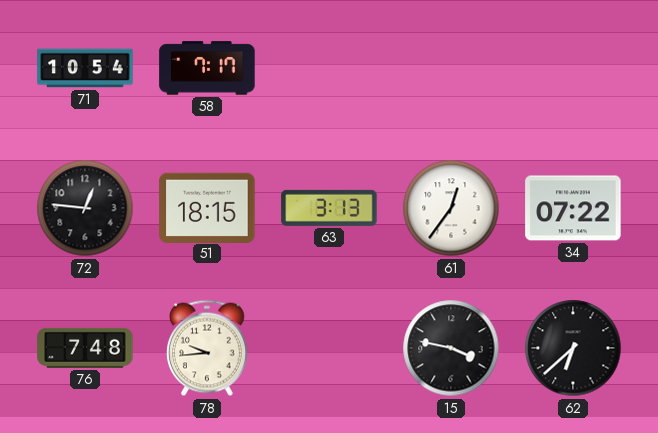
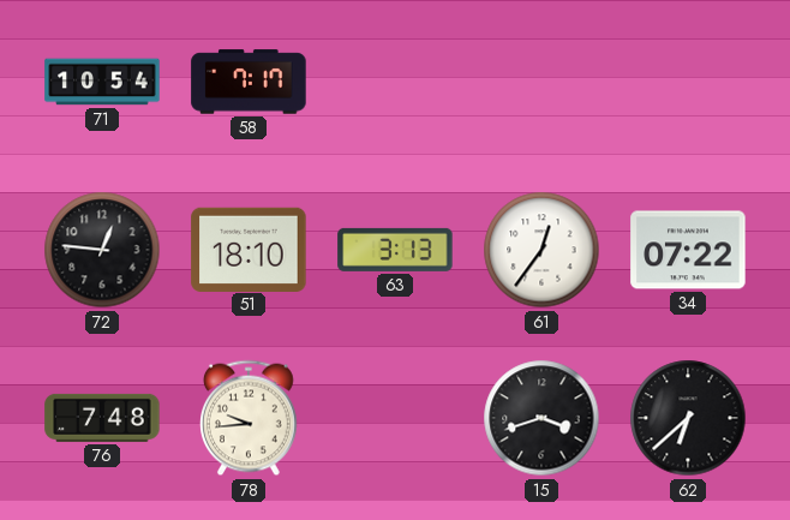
51: 18:15 -> 18:10 (249, 249)
15: 3:47 -> 3:42 (541, 418)
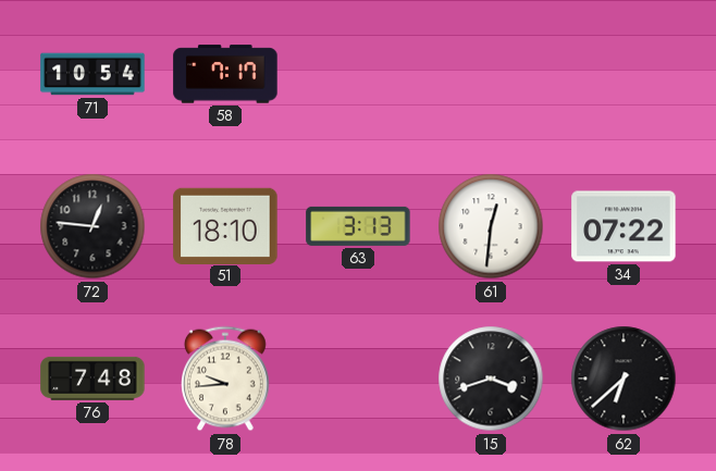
61: 12:36 -> 12:31 (491, 226)
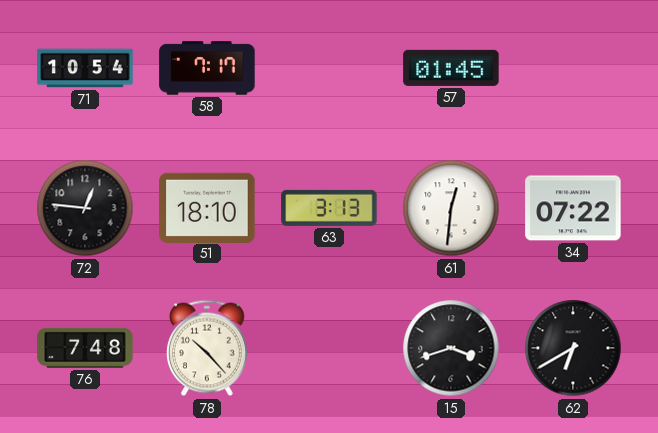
57: none -> 01:45 (451, 68)
78: 9:44 -> 10:23 (208, 348)
62: 6:38 -> 6:40 (573, 348)
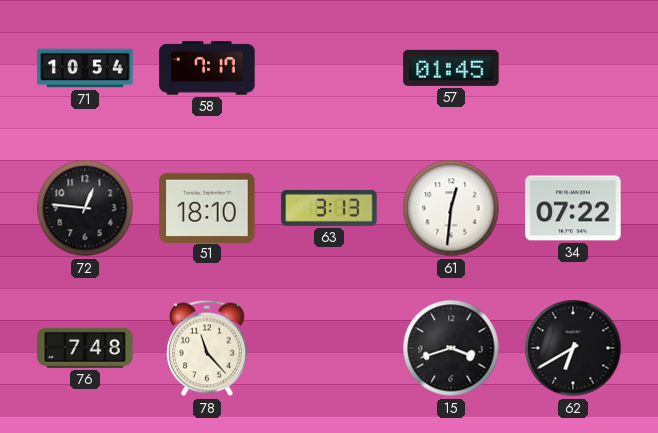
78: 10:23 -> 11:23 (208, 348)
